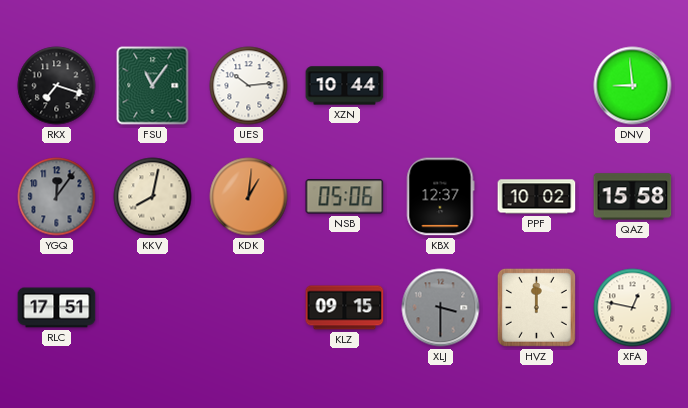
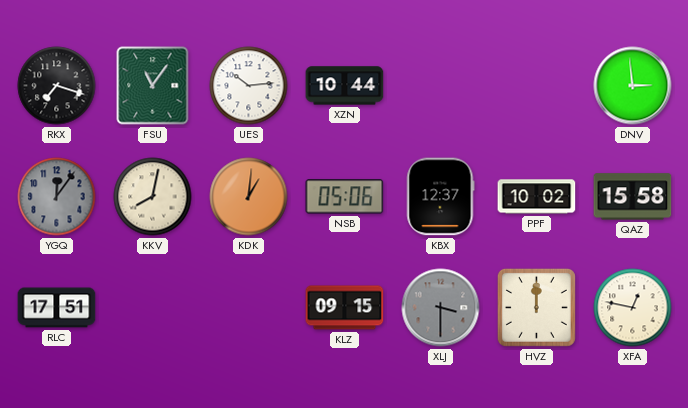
DNV: 8:59 -> 2:59 (633, 86)
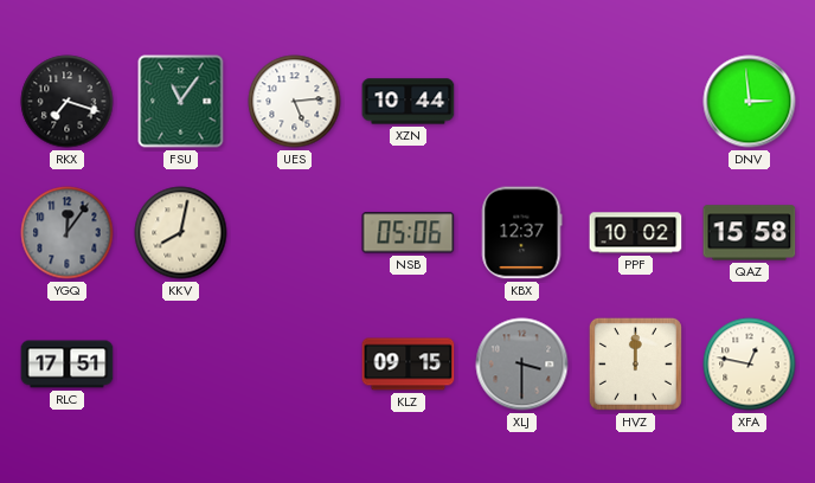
UES: 10:14 -> 5:14 (295, 102)
KDK: 1:01 -> none (249, 197)
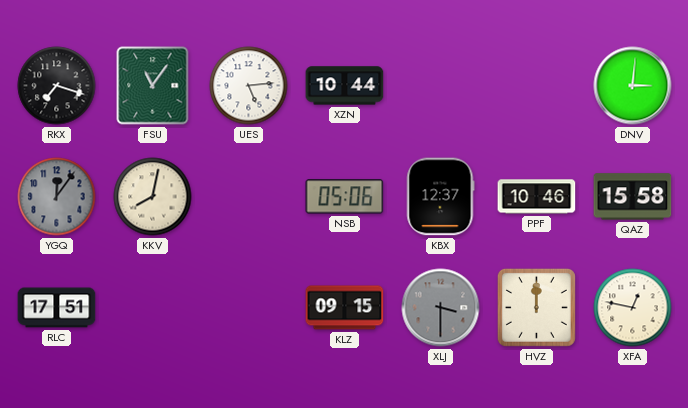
DNV: 2:59 -> 3:01 (633, 86)
PPF: 10:02 -> 10:46 (537, 197)
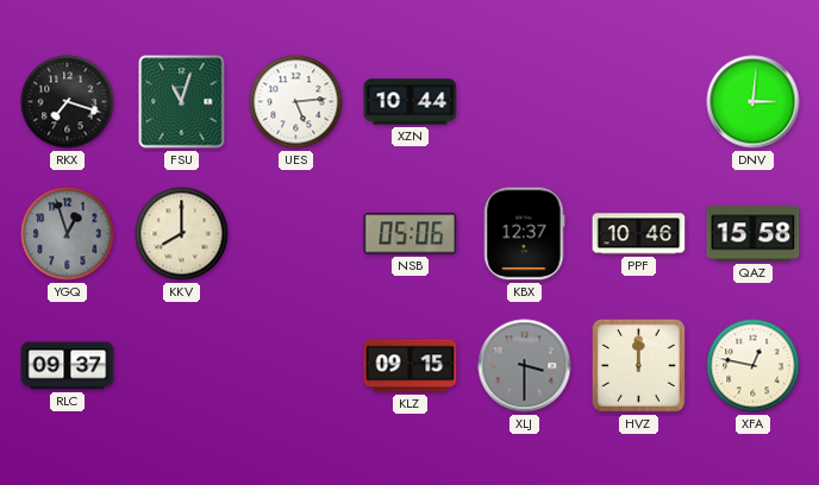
FSU: 11:06 -> 11:03 (182, 102)
YGQ: 12:06 -> 12:57 (68, 234)
KKV: 8:02 -> 8:00 (182, 234)
RLC: 17:51 -> 09:37 (68, 366)
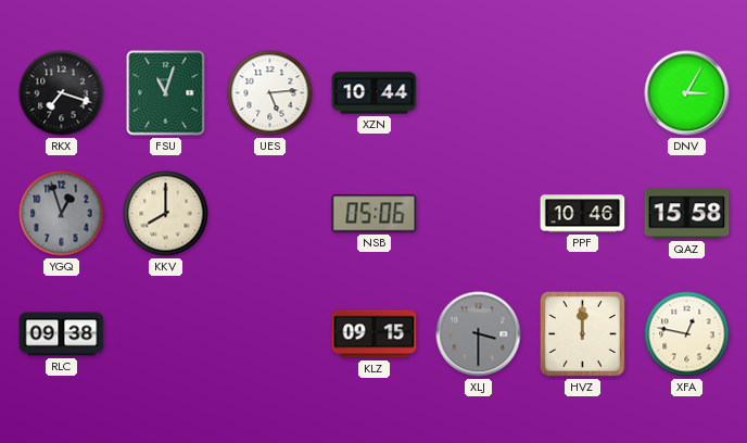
DNV: 3:01 -> 3:05 (687, 93)
KBX: 12:37 -> none (525, 234)
RLC: 09:37 -> 09:38 (62, 334)
